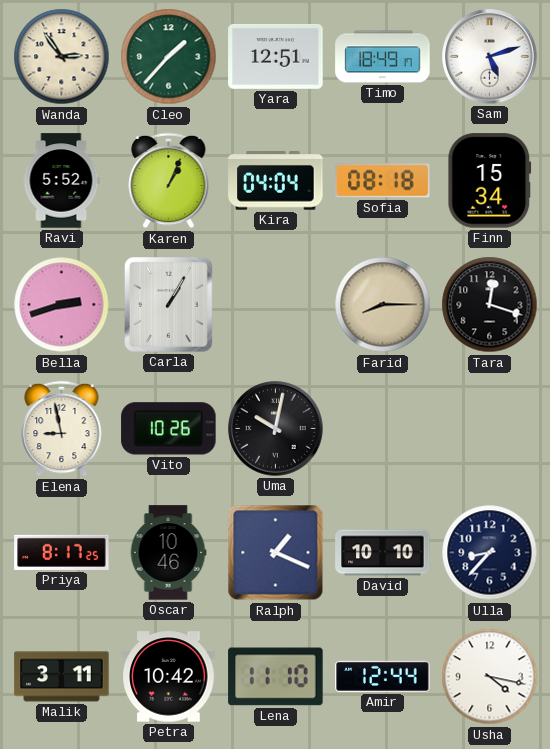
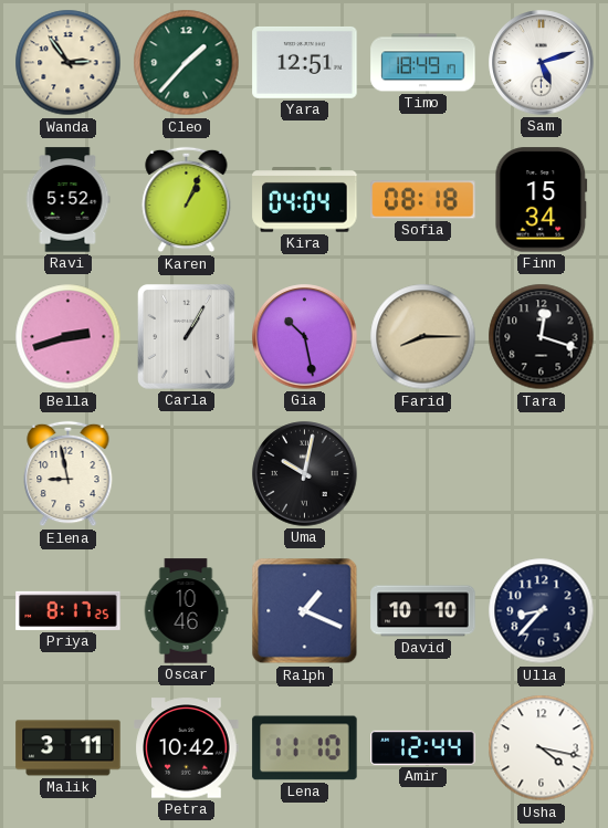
Gia: none -> 10:28 (305, 337)
Vito: 10:26 -> none (169, 429)
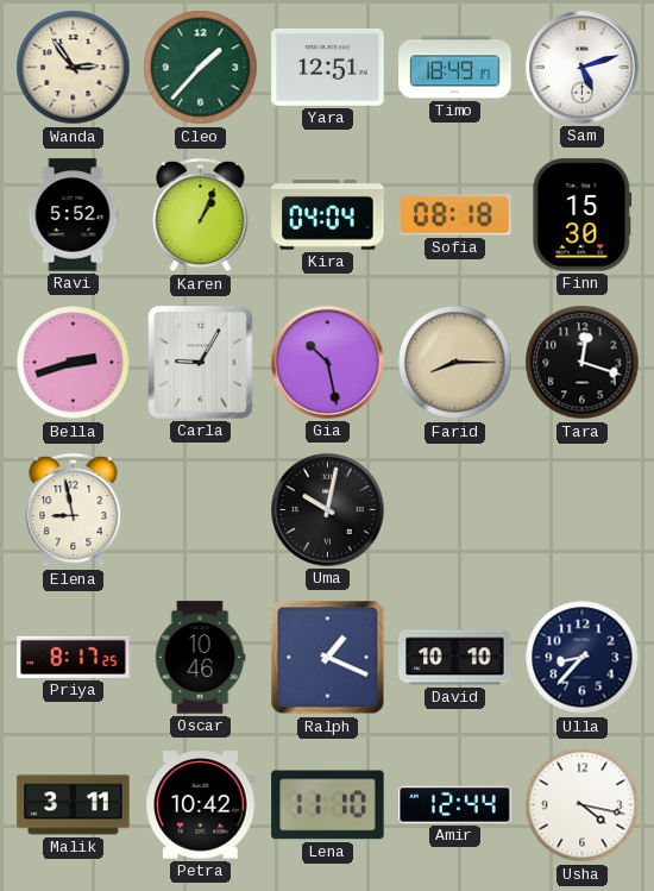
Finn: 15:34 -> 15:30 (583, 215)
Carla: 1:05 -> 9:05 (201, 363)
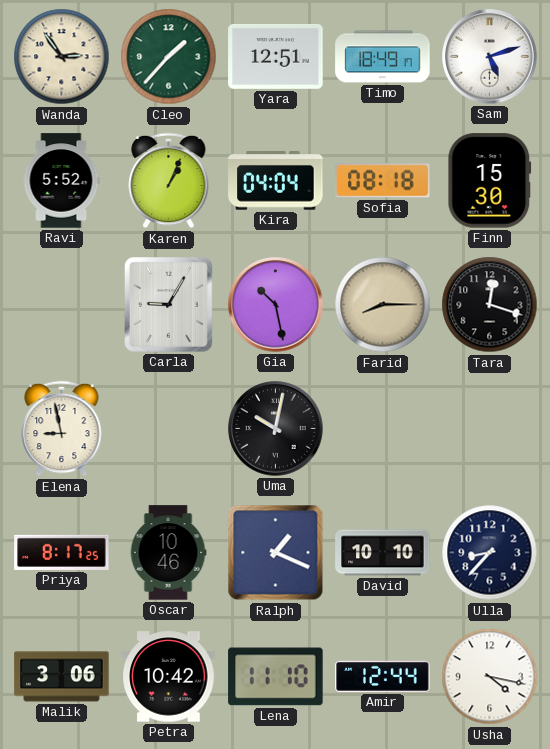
Bella: 2:42 -> none (74, 363)
Malik: 3:11 -> 3:06 (62, 677)
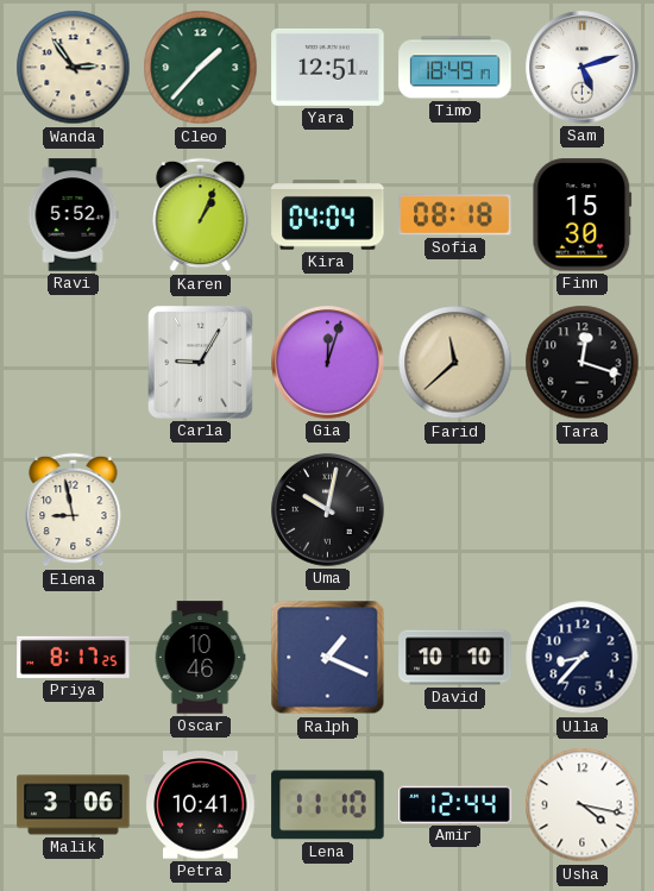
Gia: 10:28 -> 12:03 (328, 363)
Farid: 8:15 -> 11:38 (455, 363)
Petra: 10:42 -> 10:41 (201, 805)
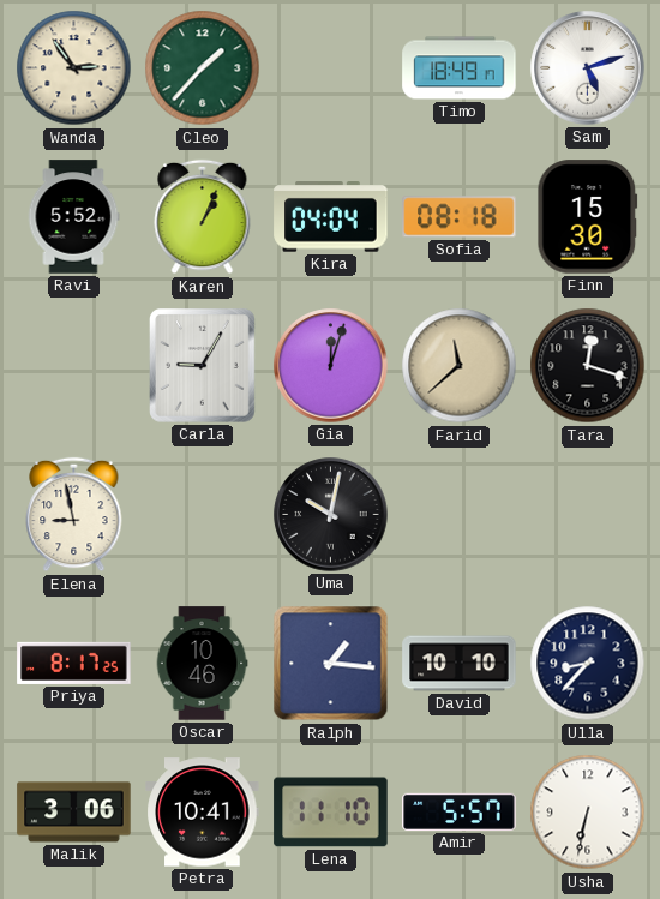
Yara: 12:51 -> none (328, 67)
Ralph: 1:19 -> 1:16 (331, 664)
Amir: 12:44 -> 5:57 (460, 811)
Usha: 4:17 -> 6:32 (588, 813)
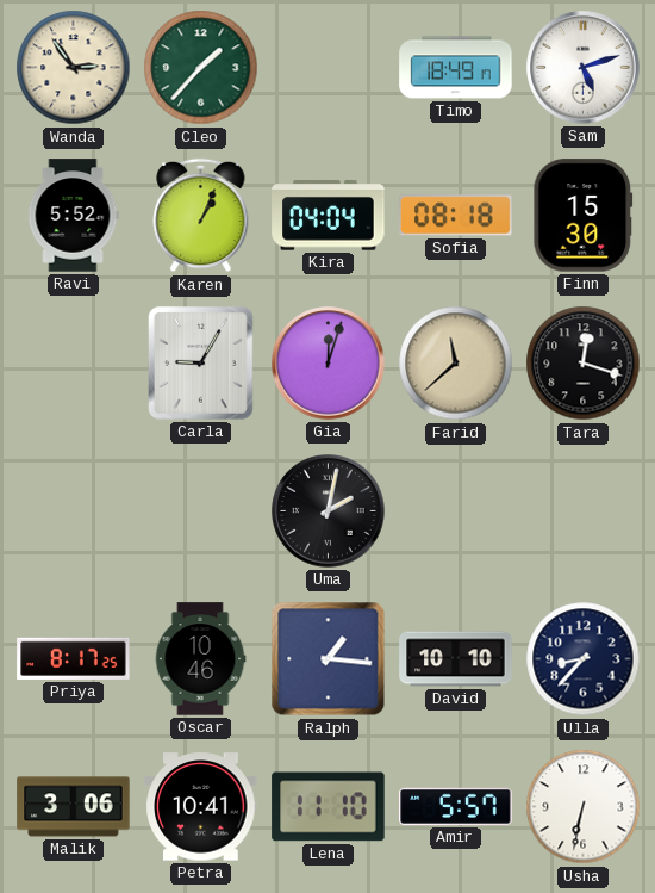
Elena: 8:58 -> none (74, 515)
Uma: 10:02 -> 2:02 (329, 511)
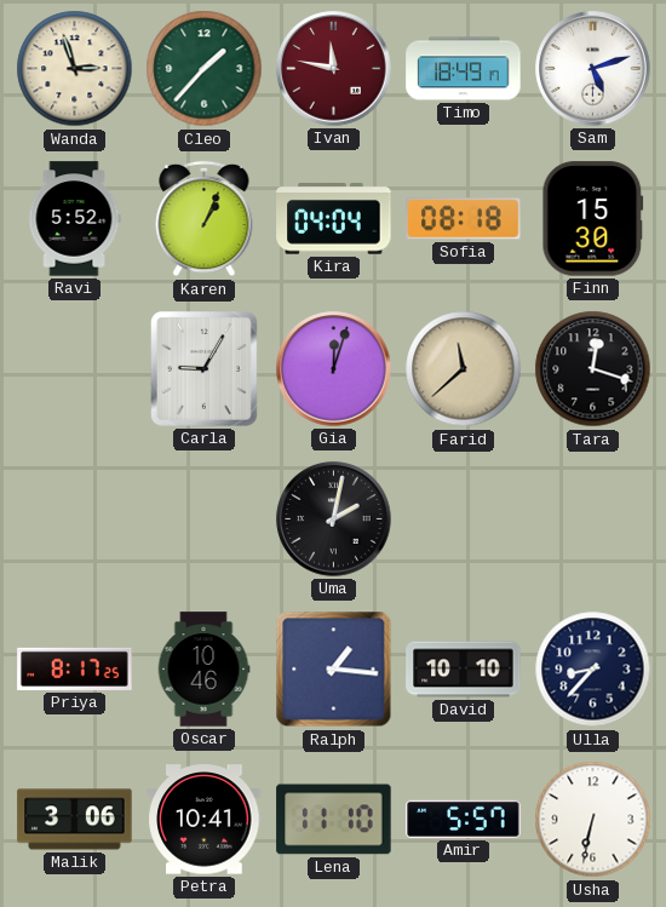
Wanda: 2:54 -> 2:57 (75, 69)
Ivan: none -> 11:47 (334, 69)
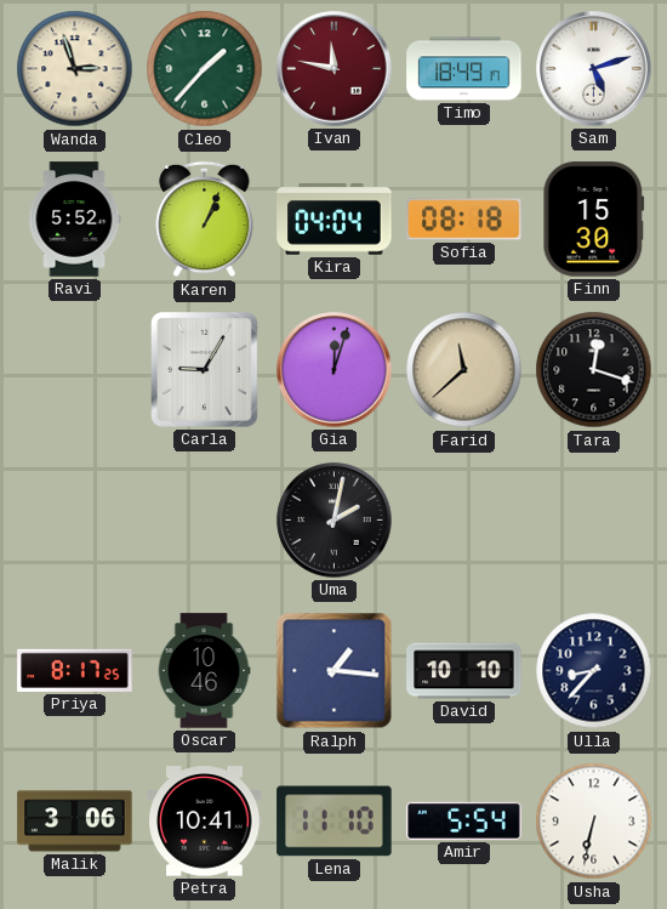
Amir: 5:57 -> 5:54 (464, 820)
